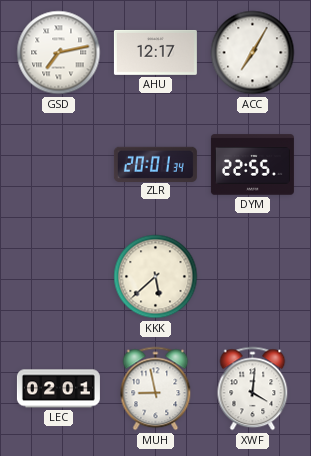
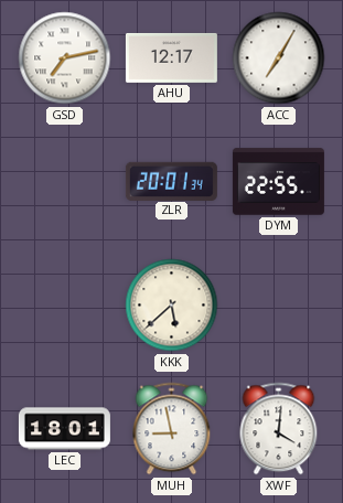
LEC: 02:01 -> 18:01 (64, 429)
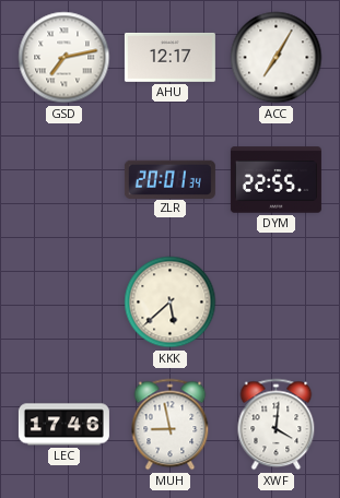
LEC: 18:01 -> 17:46 (63, 425)
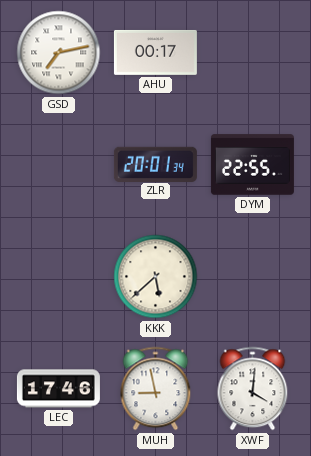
AHU: 12:17 -> 00:17 (155, 52)
ACC: 7:05 -> none (277, 58)
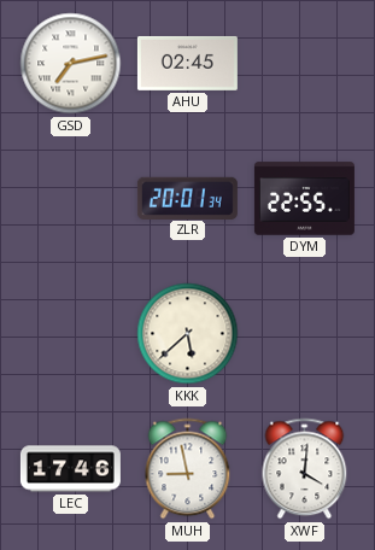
AHU: 00:17 -> 02:45 (187, 63)
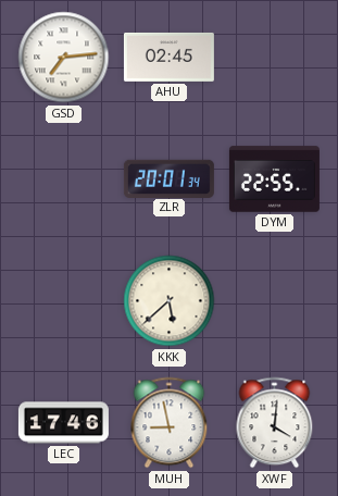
GSD: 7:13 -> 7:14 (64, 58)
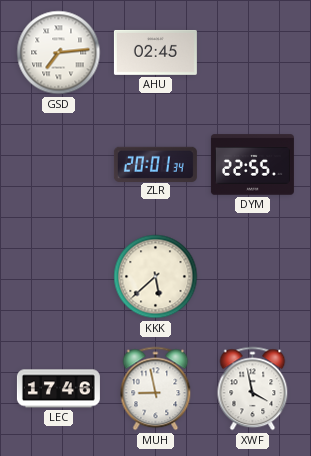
XWF: 4:01 -> 3:58 (253, 389)
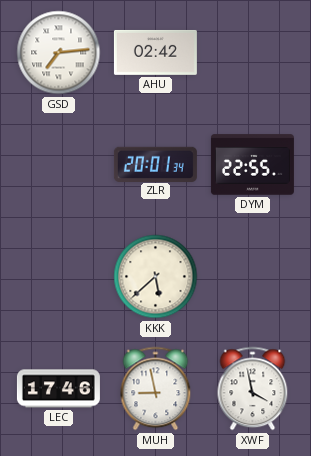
AHU: 02:45 -> 02:42 (155, 52)
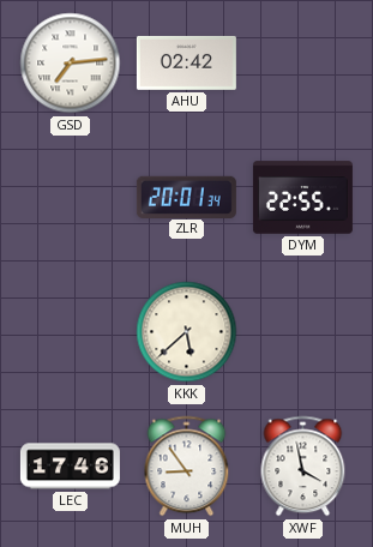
MUH: 8:58 -> 8:54 (187, 467)
